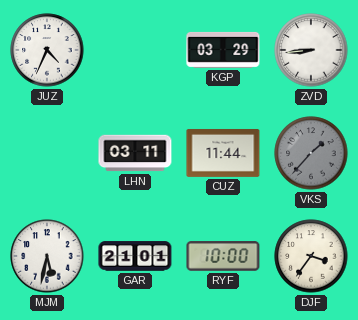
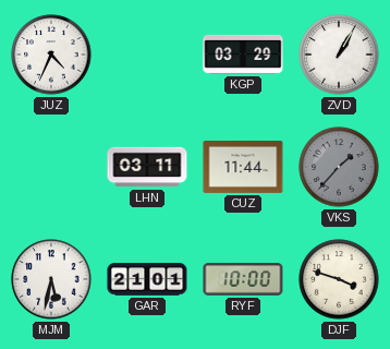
ZVD: 8:44 -> 1:05 (339, 55)
DJF: 3:36 -> 3:48 (339, 279)
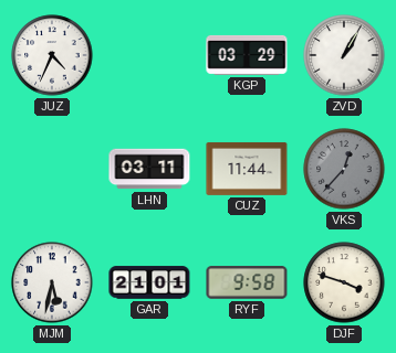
VKS: 1:37 -> 12:37 (344, 169)
RYF: 10:00 -> 9:58 (247, 282)
